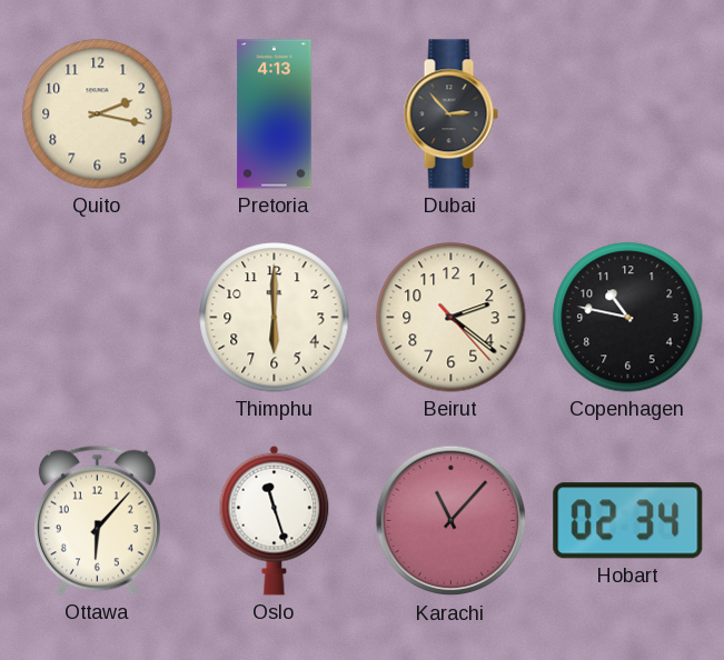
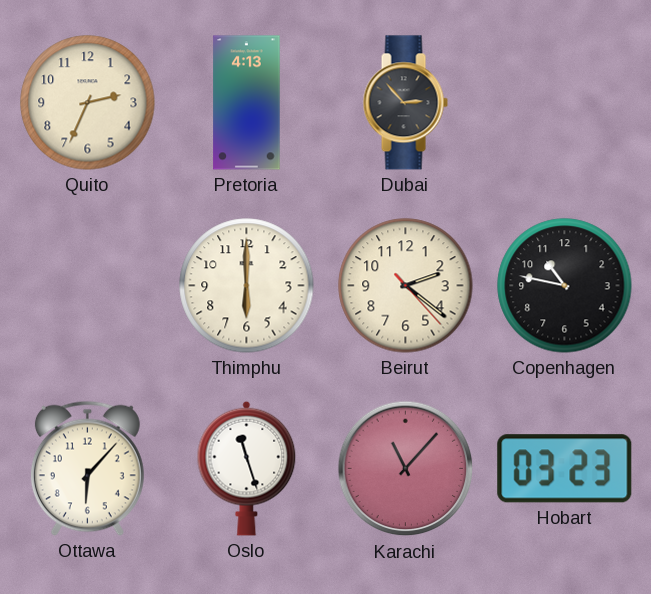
Quito: 2:17 -> 2:34 (88, 103)
Hobart: 02:34 -> 03:23 (565, 469)
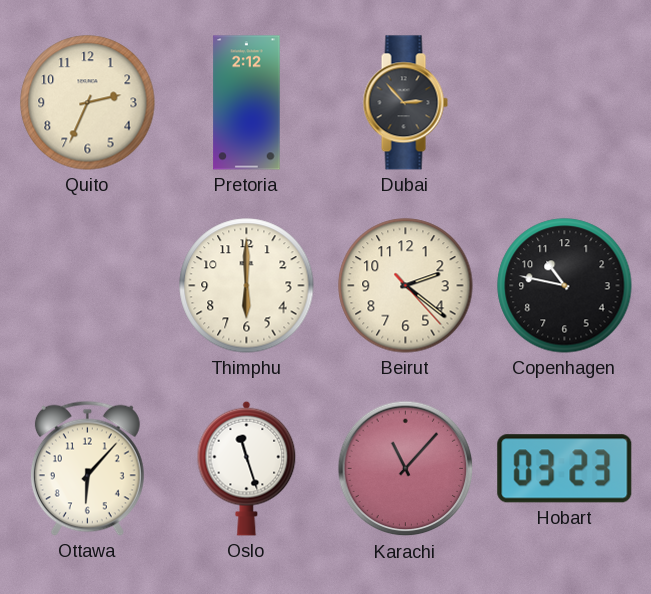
Pretoria: 4:13 -> 2:12 (247, 103)
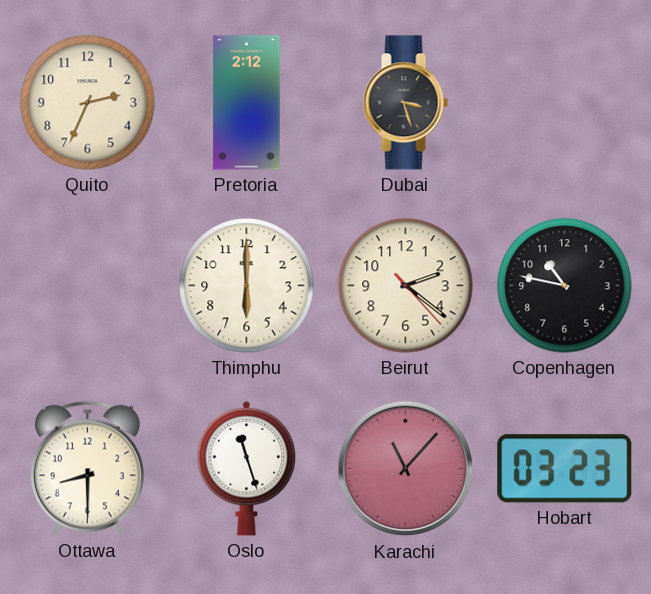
Dubai: 2:53 -> 3:27 (405, 103)
Ottawa: 6:07 -> 8:30 (87, 468)
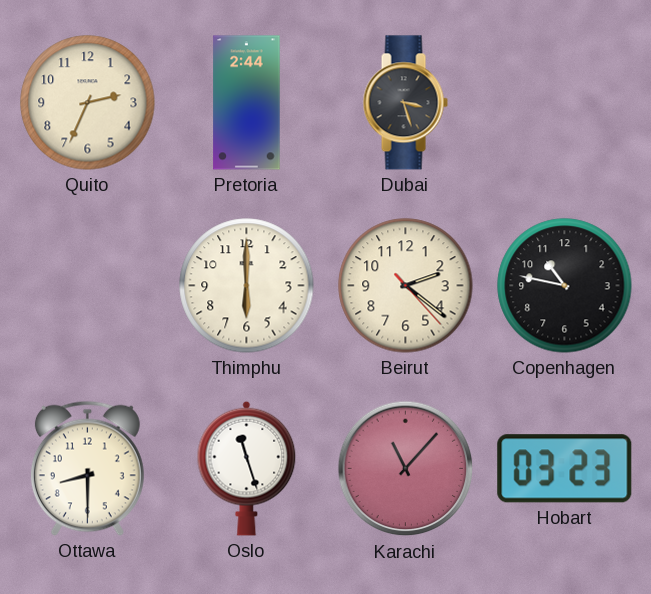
Pretoria: 2:12 -> 2:44 (247, 103)
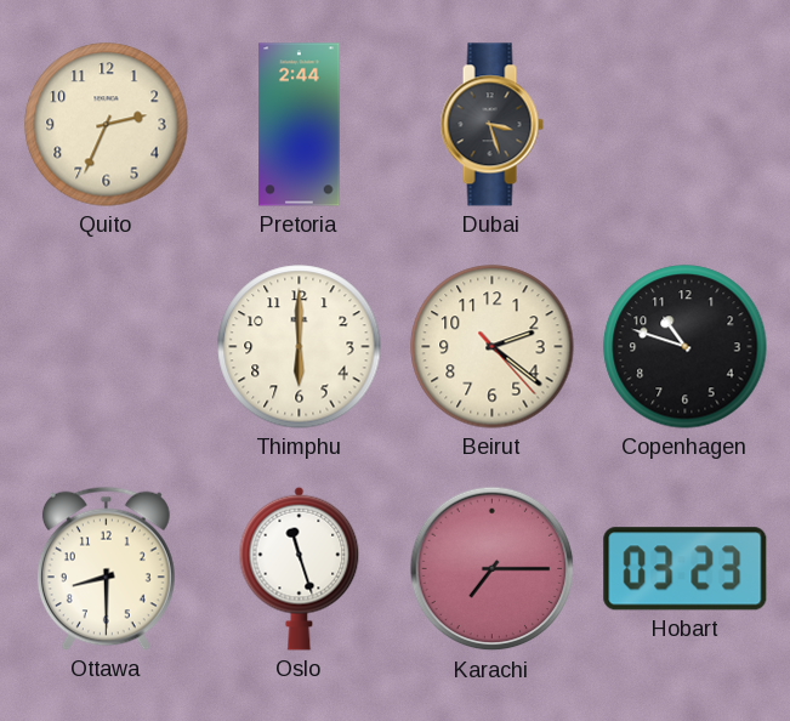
Copenhagen: 10:47 -> 10:48 (686, 347)
Karachi: 11:07 -> 7:15 (493, 569)
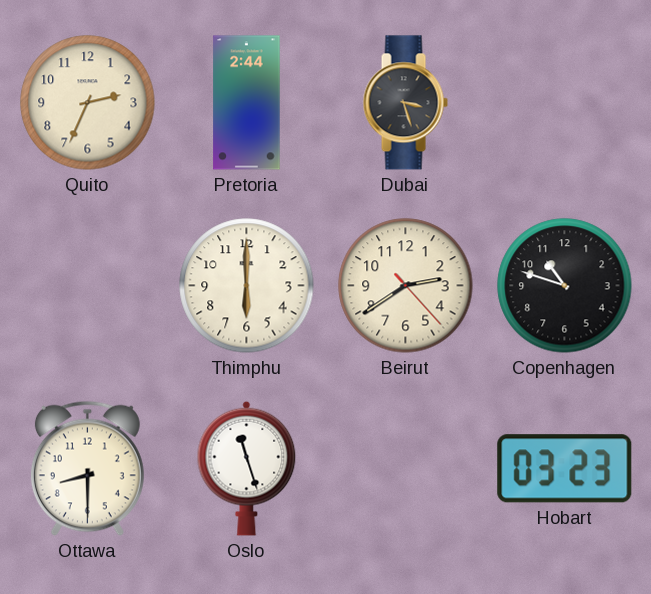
Beirut: 2:21 -> 2:39 (406, 286)
Karachi: 7:15 -> none (493, 569)
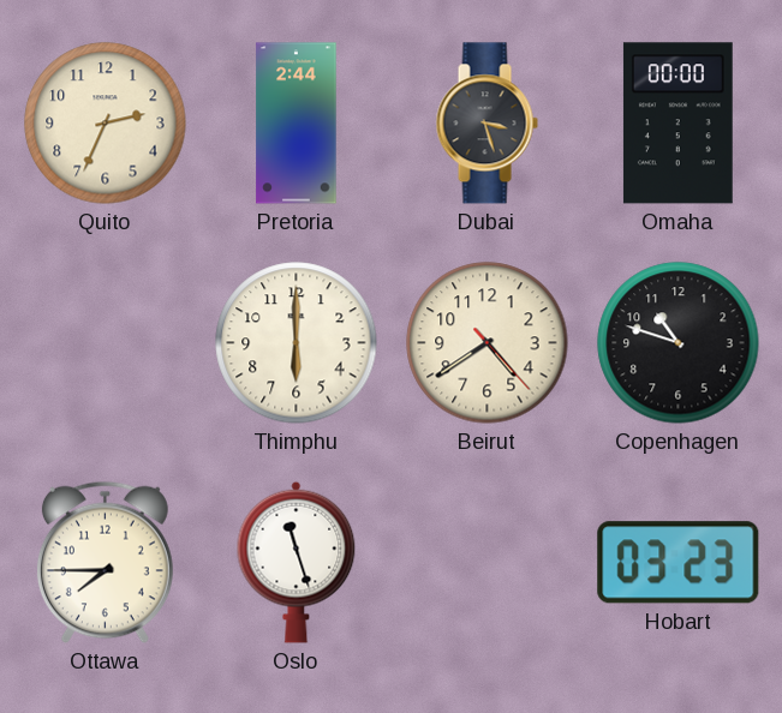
Omaha: none -> 00:00 (677, 124)
Beirut: 2:39 -> 4:39 (488, 343)
Ottawa: 8:30 -> 7:45 (105, 562)
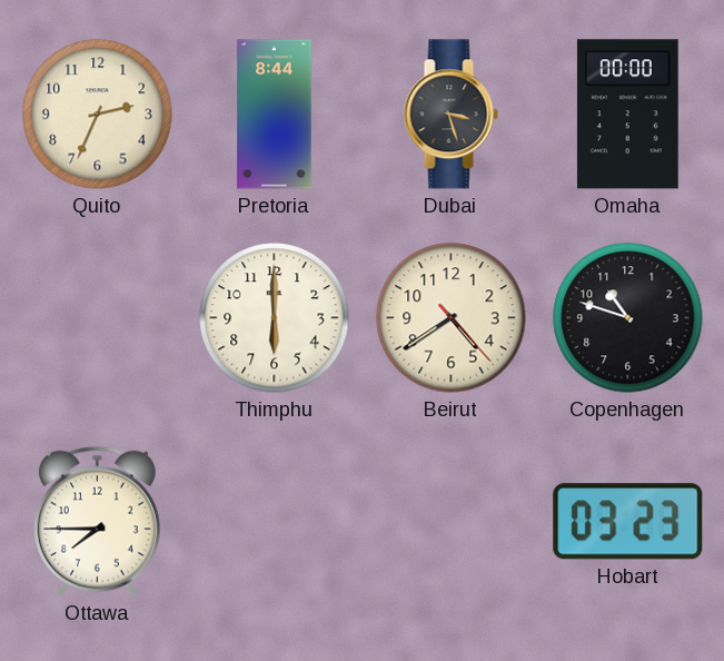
Pretoria: 2:44 -> 8:44 (275, 115)
Oslo: 11:27 -> none (297, 562)
